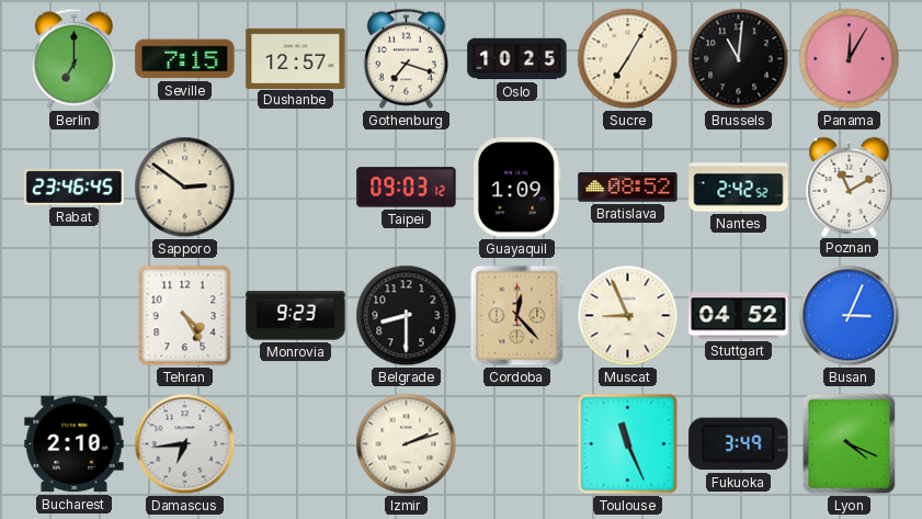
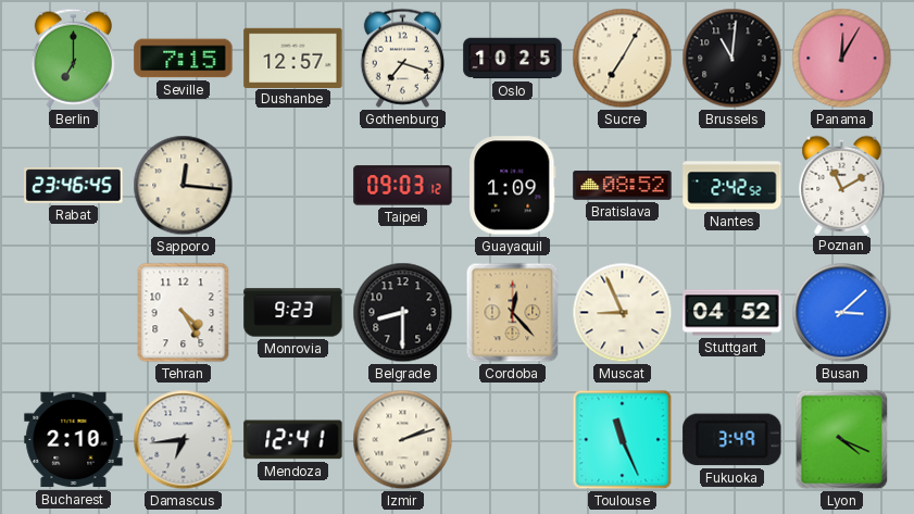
Sapporo: 2:51 -> 12:16 (184, 186)
Busan: 3:04 -> 3:08 (842, 313)
Mendoza: none -> 12:41 (293, 440)
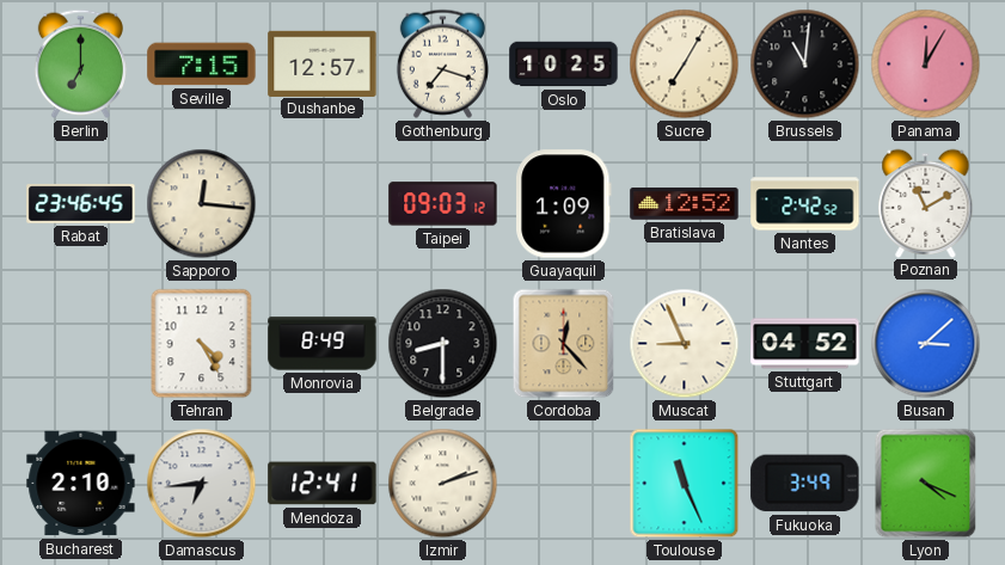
Bratislava: 08:52 -> 12:52 (685, 204)
Monrovia: 9:23 -> 8:49 (323, 344)
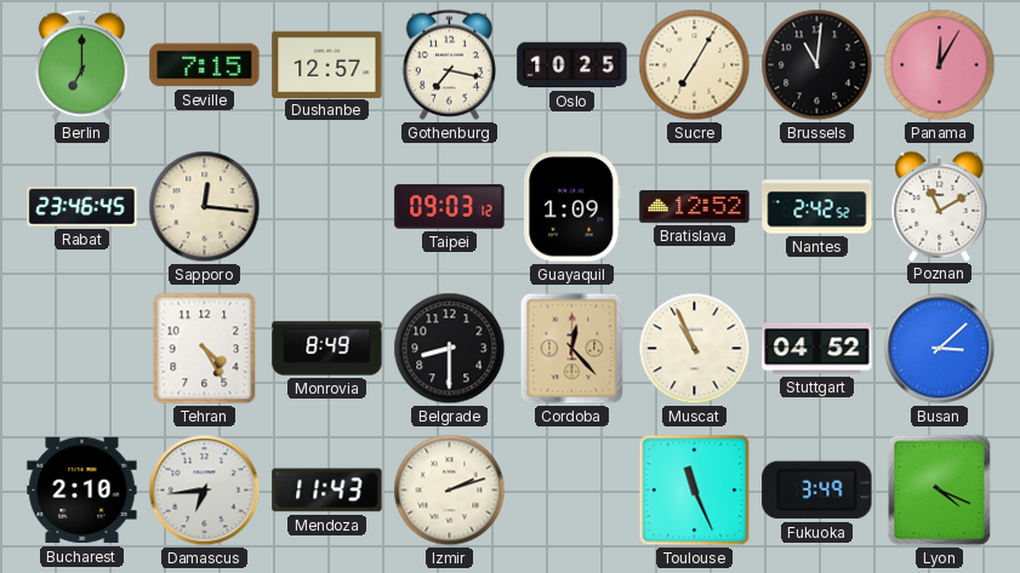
Gothenburg: 7:18 -> 7:17 (449, 64)
Muscat: 8:56 -> 10:56 (695, 349)
Mendoza: 12:41 -> 11:43 (327, 491)
